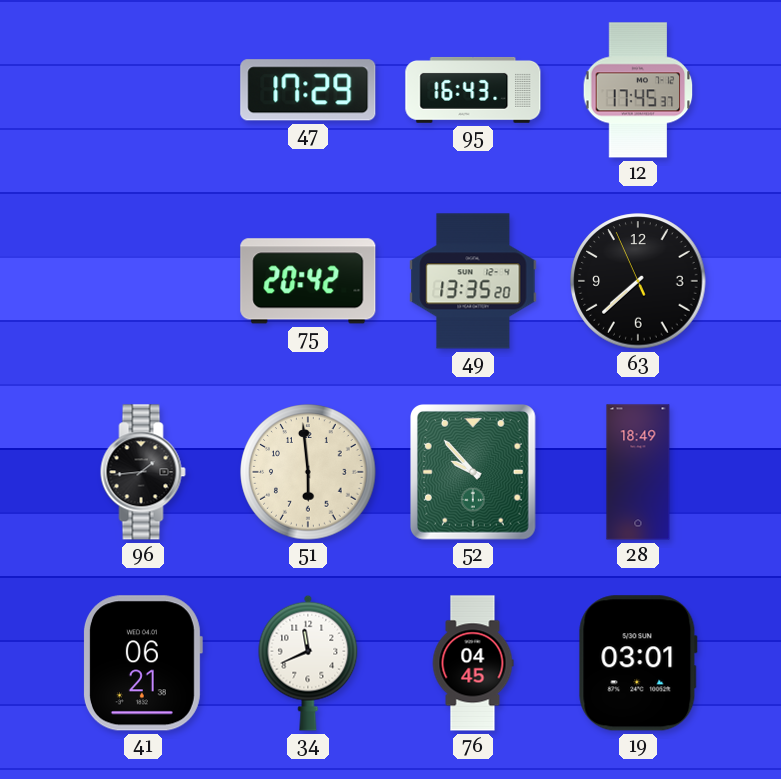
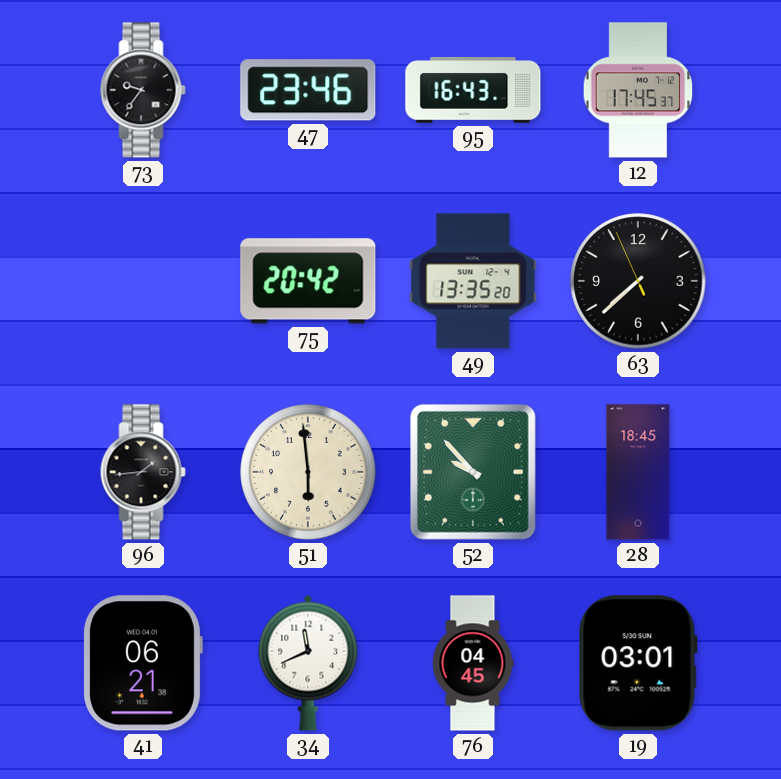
73: none -> 9:36 (143, 90)
47: 17:29 -> 23:46 (308, 90)
28: 18:49 -> 18:45 (638, 472)
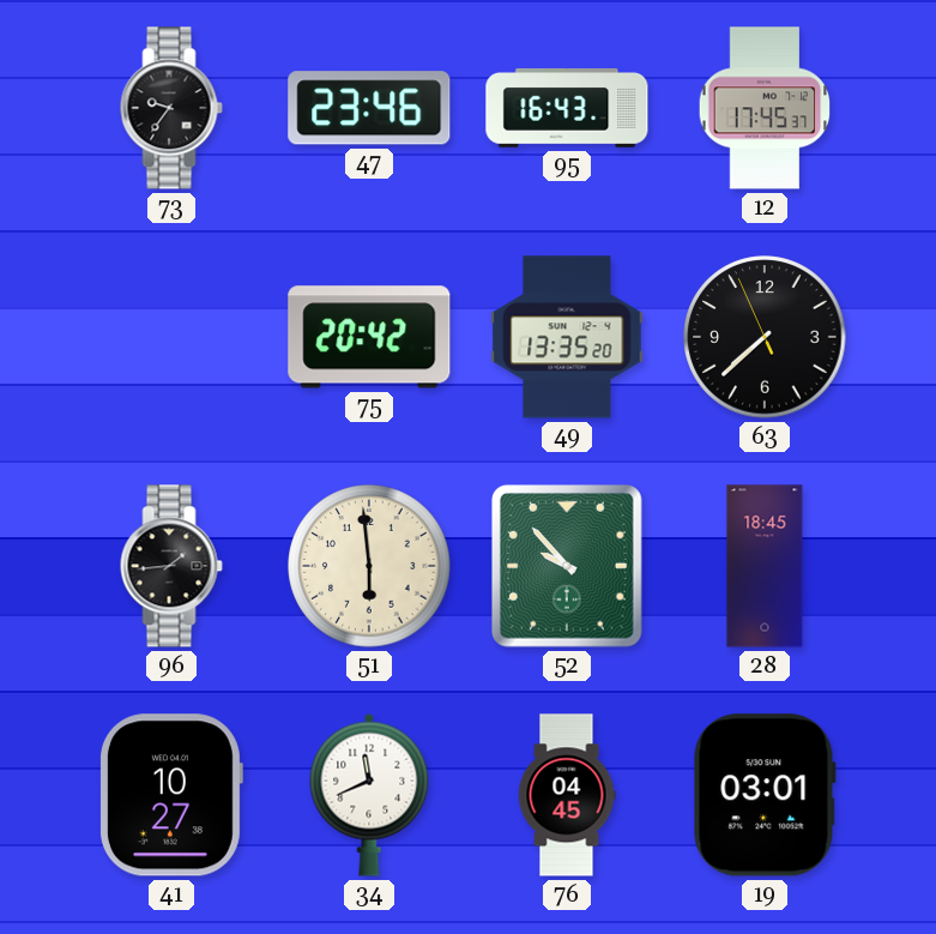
41: 06:21 -> 10:27 (170, 795)
